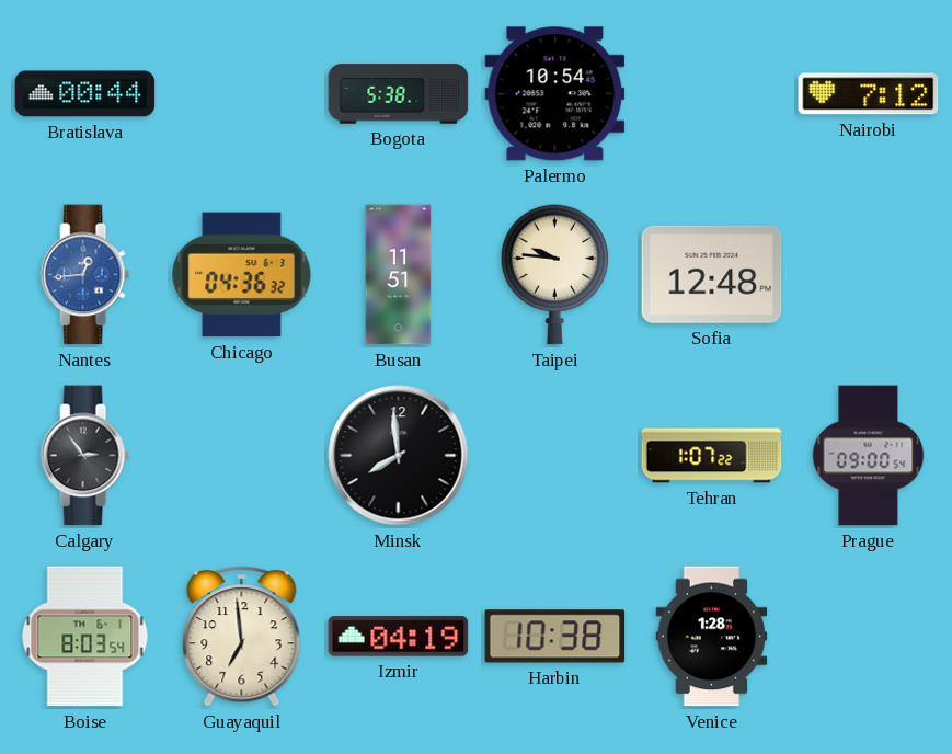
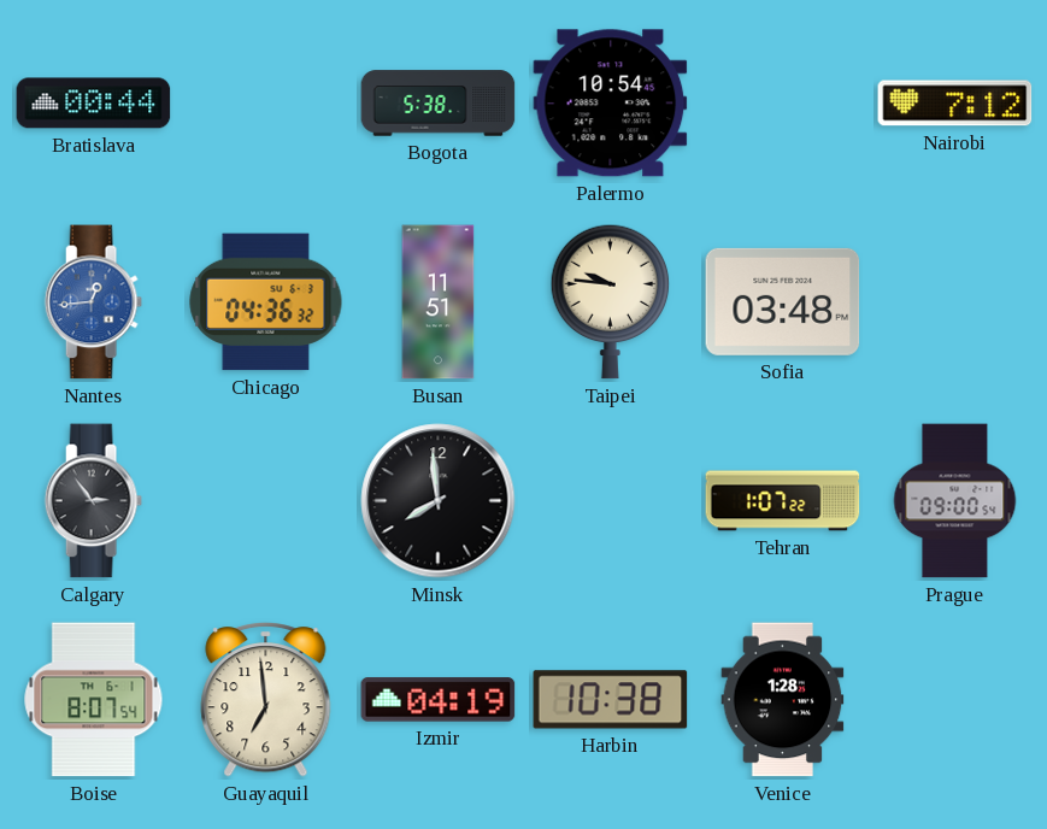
Sofia: 12:48 -> 03:48 (783, 301)
Boise: 8:03 -> 8:07 (94, 700)
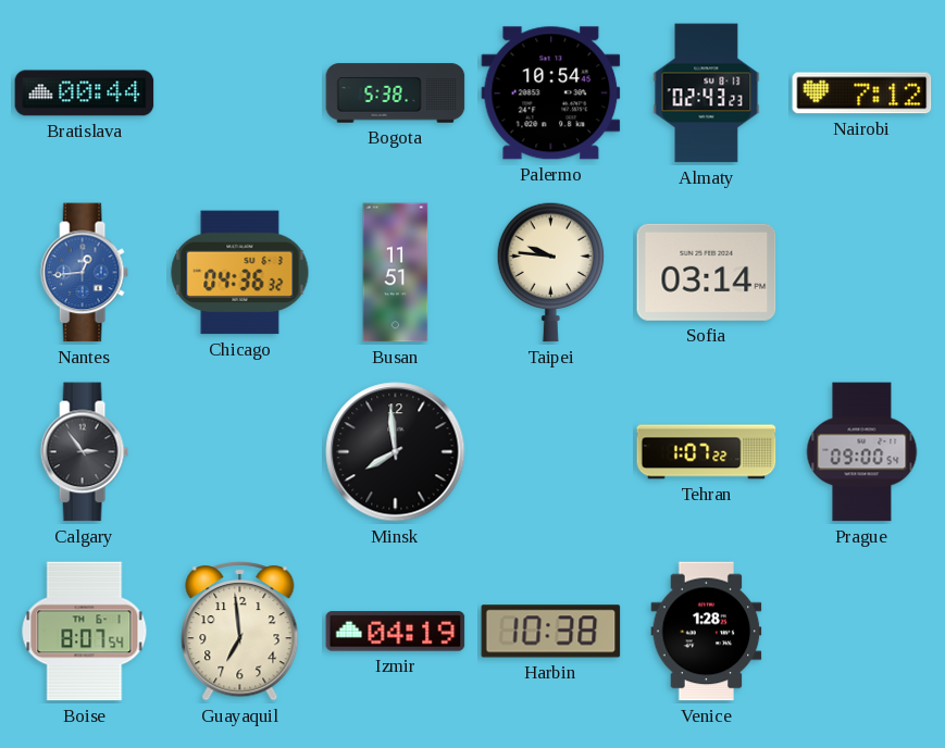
Almaty: none -> 02:43 (707, 93)
Sofia: 03:48 -> 03:14 (707, 272)
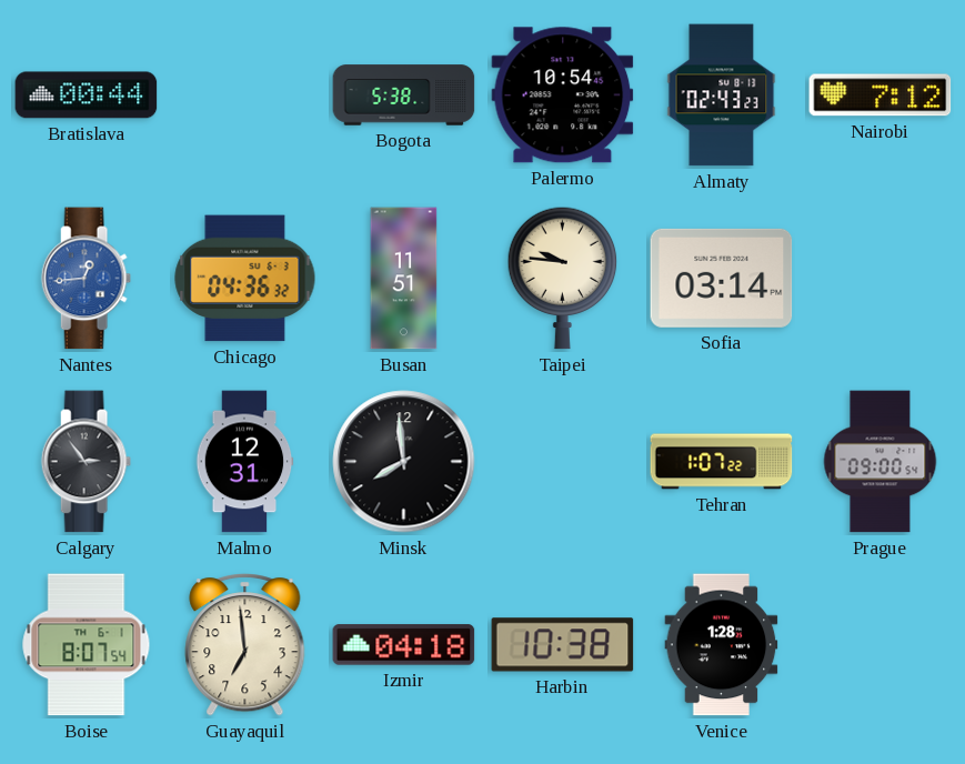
Malmo: none -> 12:31 (244, 462)
Izmir: 04:19 -> 04:18 (404, 645)
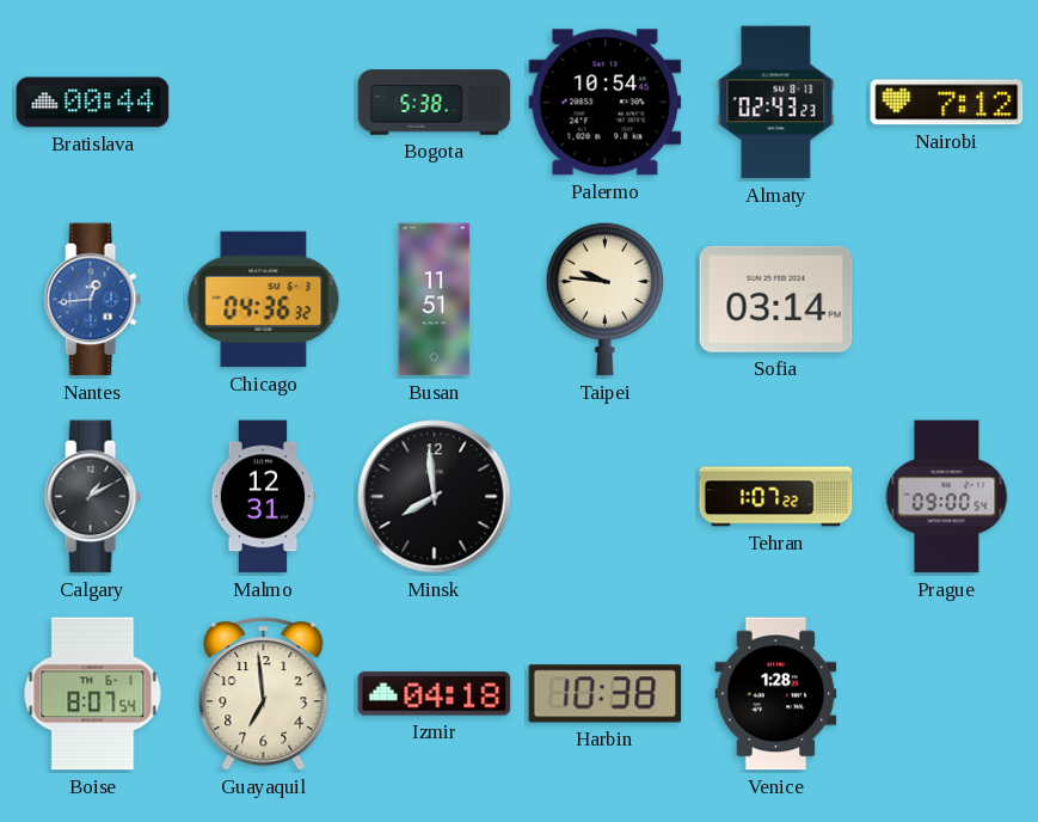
Calgary: 2:54 -> 1:10 (92, 497)
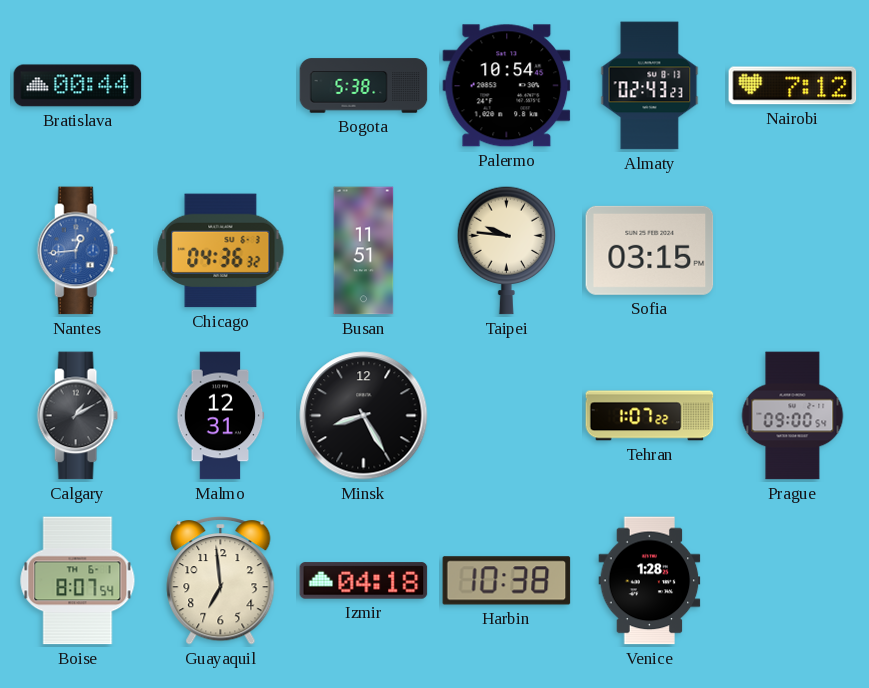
Sofia: 03:14 -> 03:15 (650, 250)
Minsk: 7:59 -> 8:25 (364, 416)
